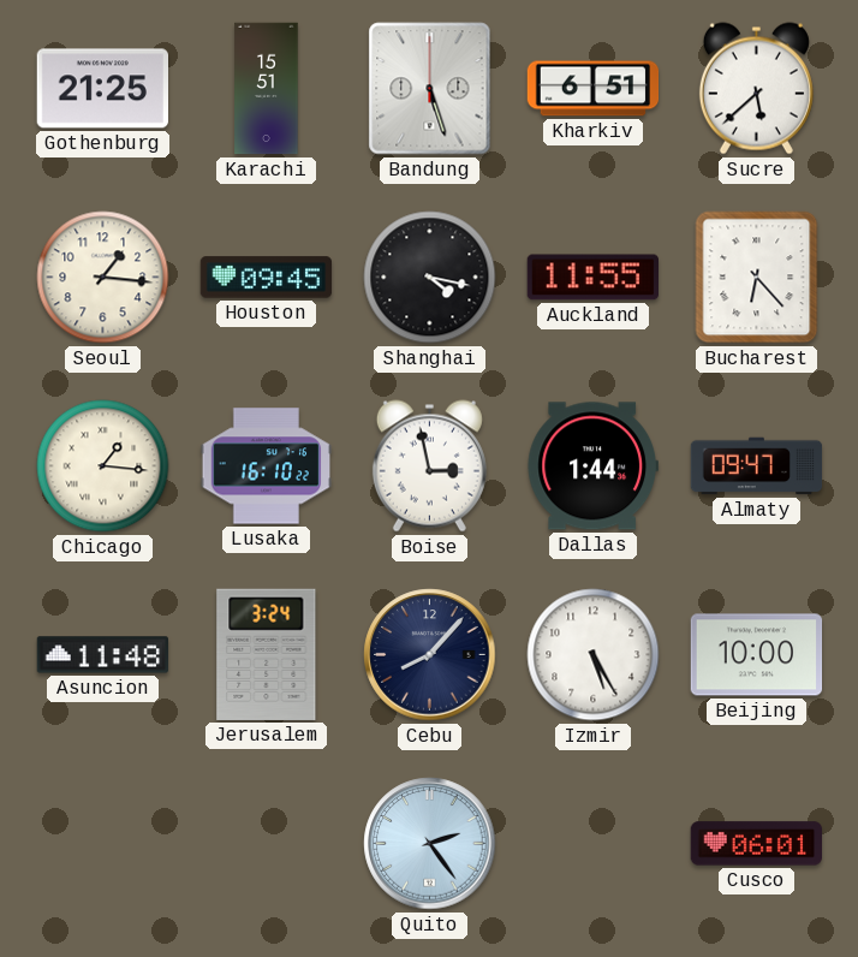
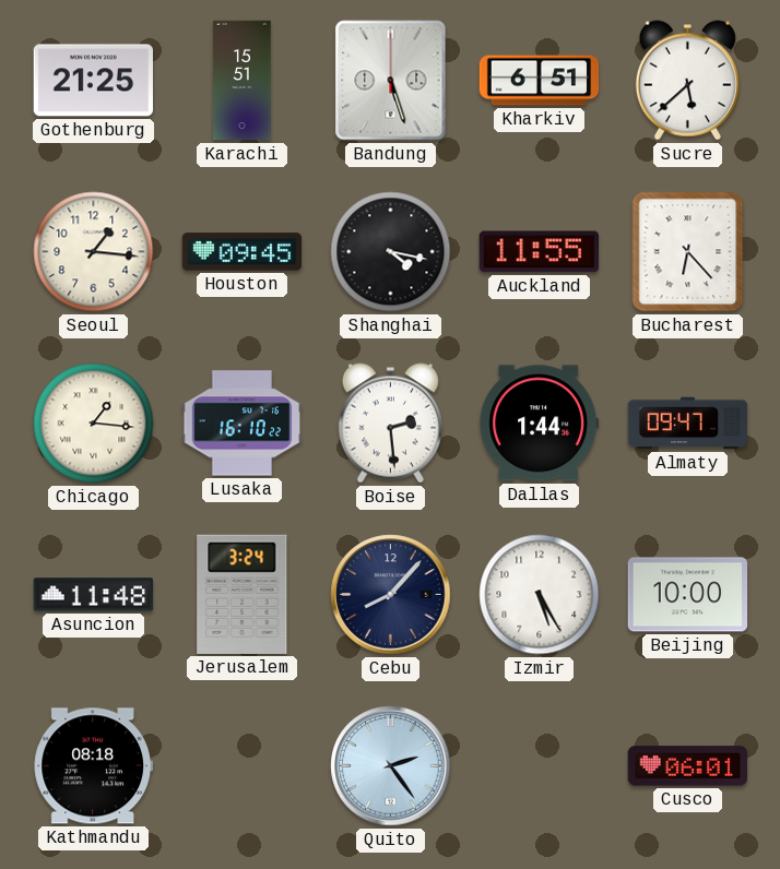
Boise: 2:58 -> 2:29 (390, 424)
Kathmandu: none -> 08:18 (93, 766)
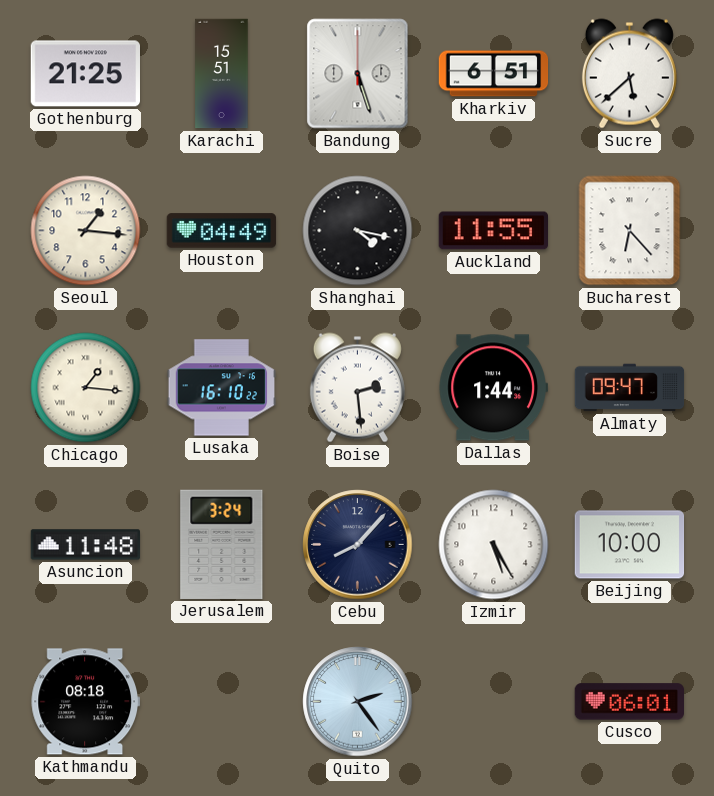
Houston: 09:45 -> 04:49 (222, 231)
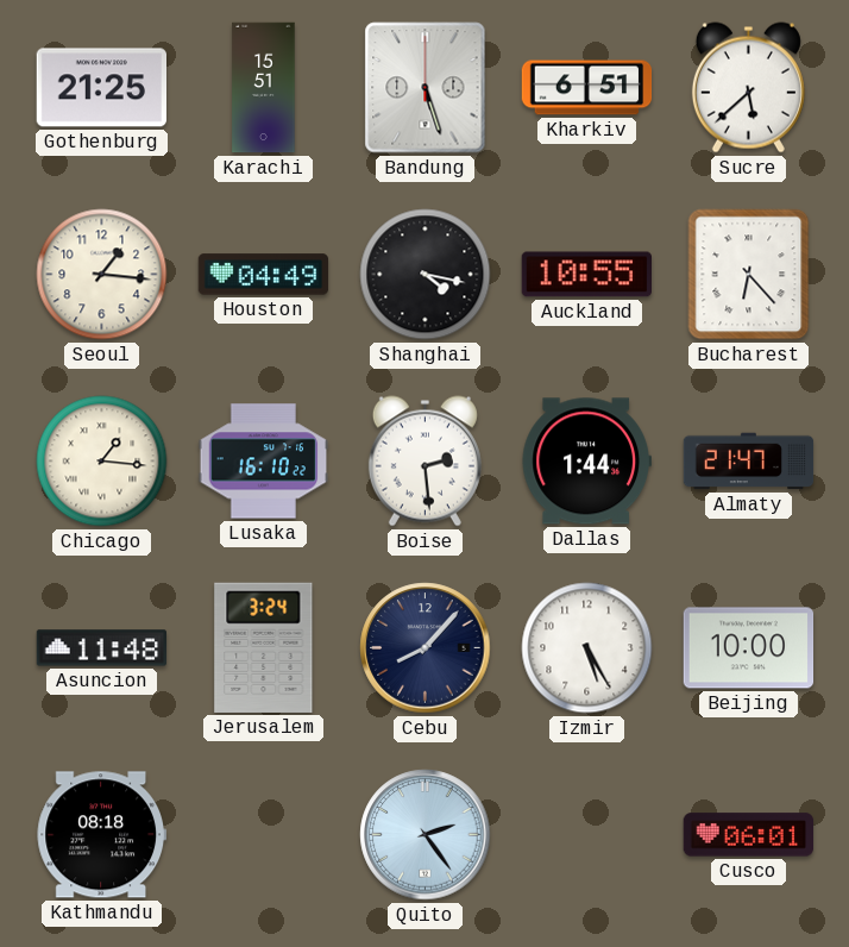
Auckland: 11:55 -> 10:55 (586, 275)
Almaty: 09:47 -> 21:47 (749, 462)
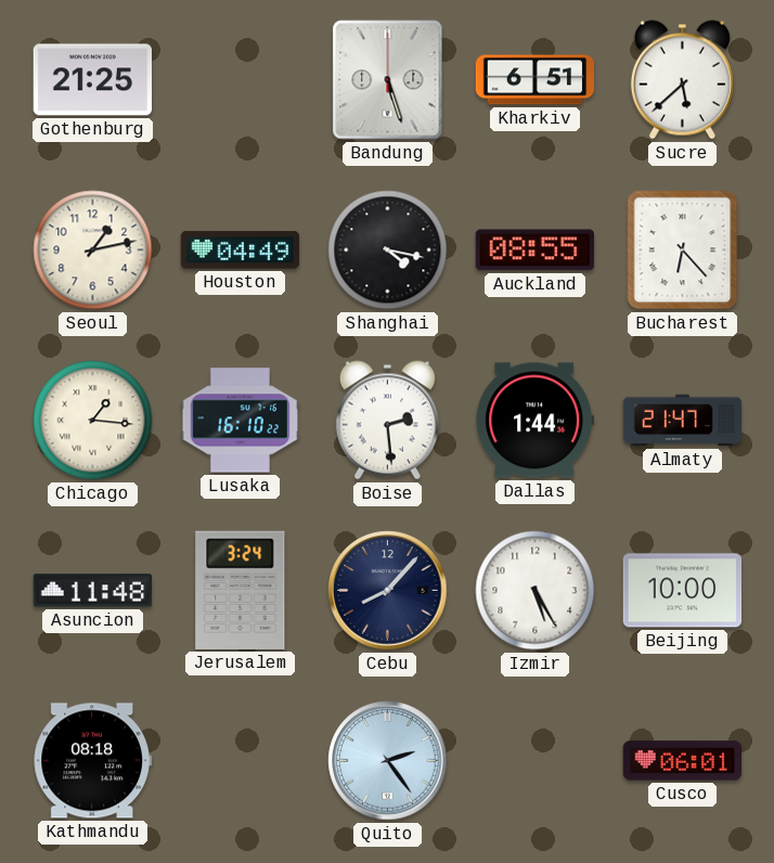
Karachi: 15:51 -> none (264, 88)
Seoul: 1:16 -> 1:13 (93, 250)
Auckland: 10:55 -> 08:55 (534, 250)
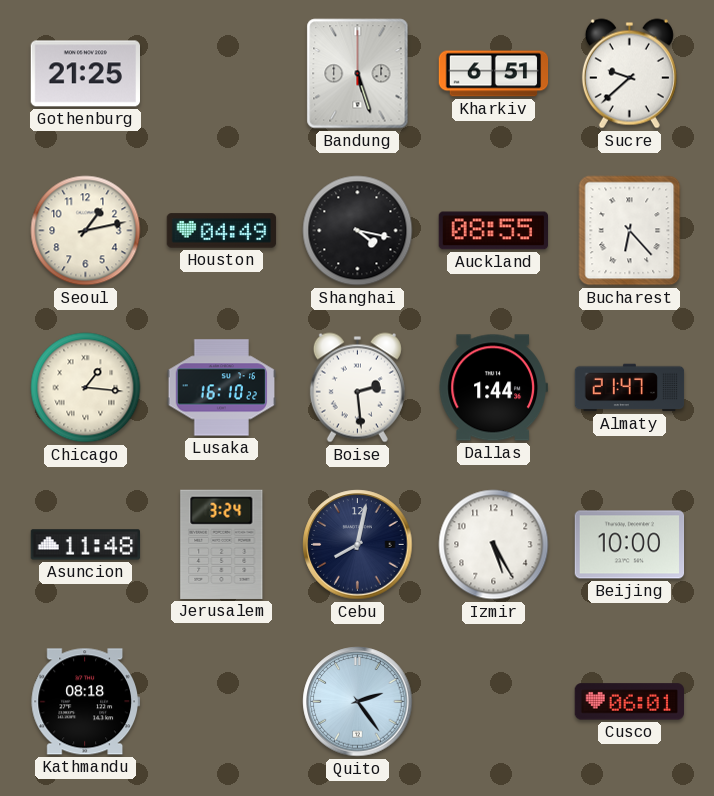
Sucre: 5:38 -> 9:38 (629, 74)
Cebu: 8:07 -> 8:02 (358, 545)
